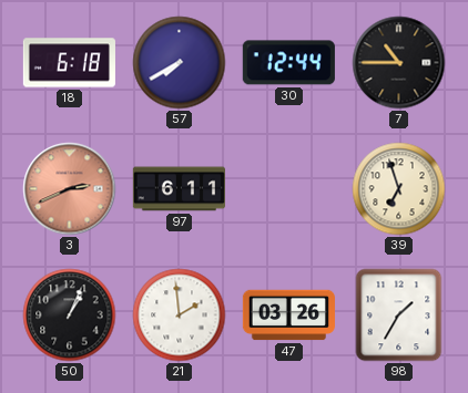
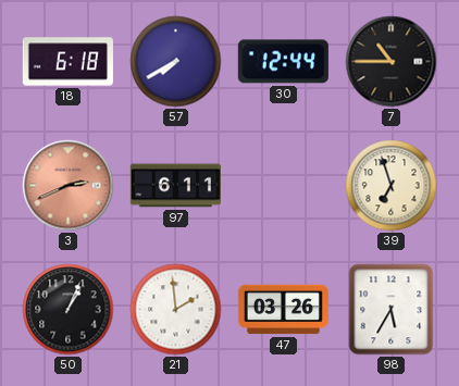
98: 1:35 -> 5:35 (392, 310)
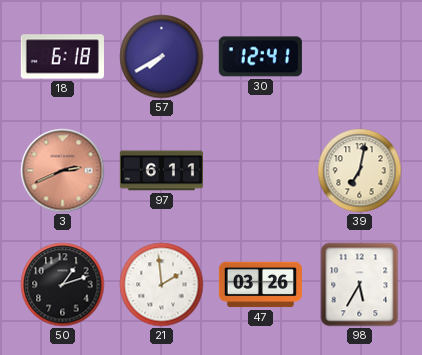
30: 12:44 -> 12:41 (260, 57)
7: 10:45 -> none (392, 62)
39: 6:57 -> 7:02 (360, 171)
50: 1:04 -> 1:12 (63, 285)
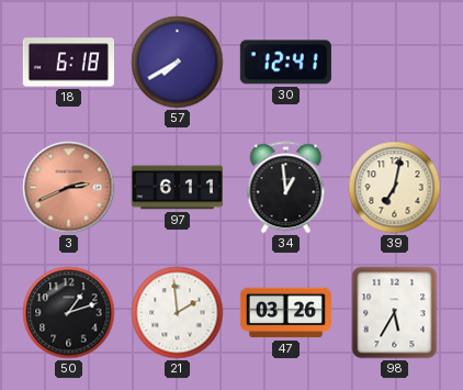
34: none -> 12:59 (286, 188)
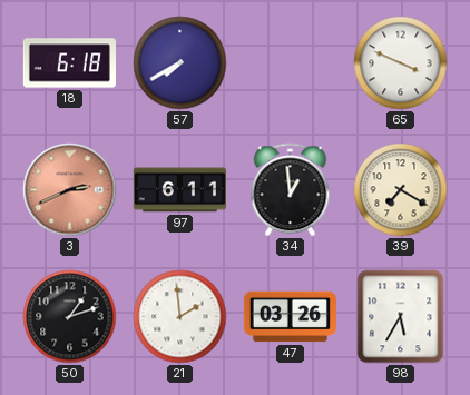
30: 12:41 -> none (285, 63)
65: none -> 3:49 (401, 63)
39: 7:02 -> 7:20 (401, 190)
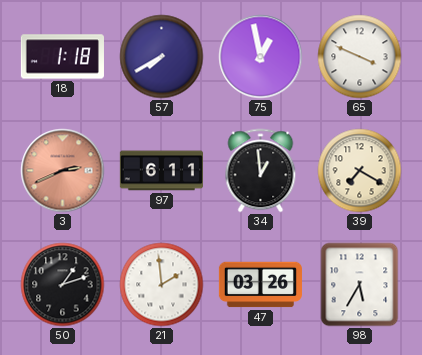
18: 6:18 -> 1:18 (62, 57)
75: none -> 12:58 (261, 57)
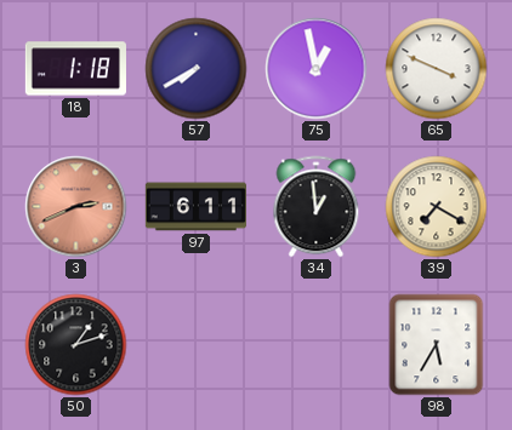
21: 1:59 -> none (162, 285)
47: 03:26 -> none (260, 285)
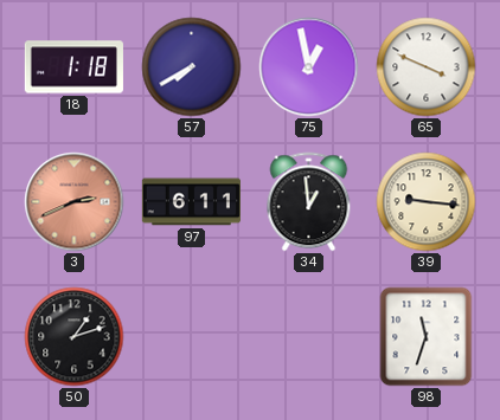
39: 7:20 -> 9:16 (427, 202)
98: 5:35 -> 11:33 (427, 337)
